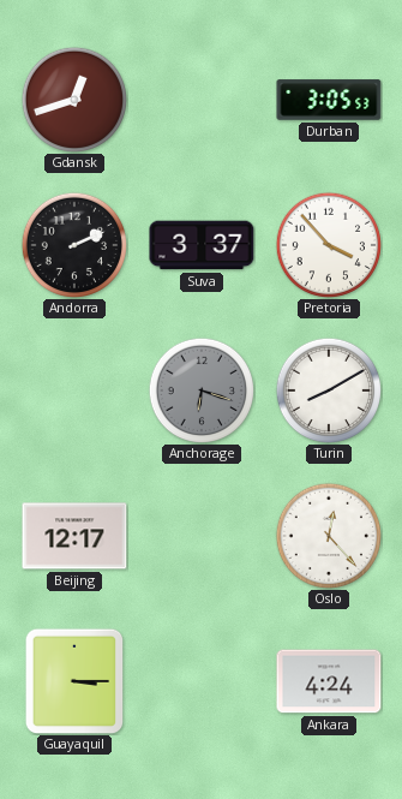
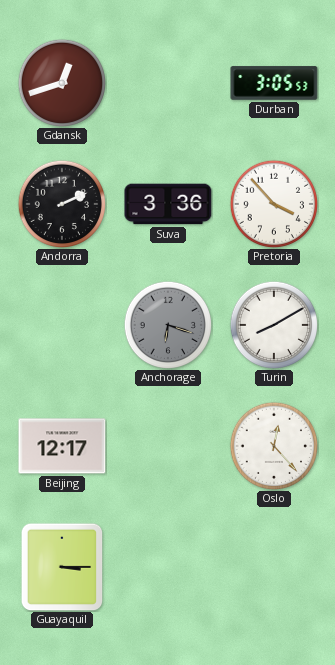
Suva: 3:37 -> 3:36 (168, 204)
Ankara: 4:24 -> none (329, 681)
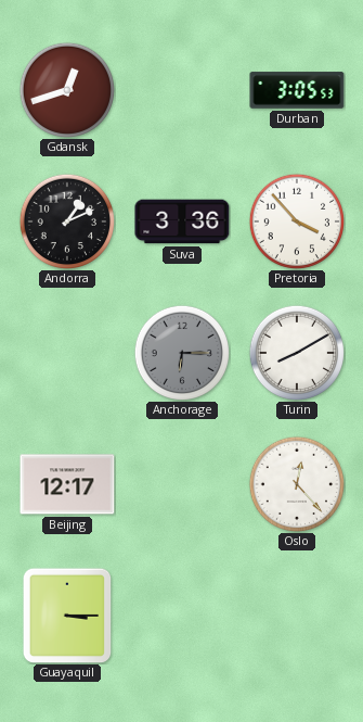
Andorra: 2:11 -> 1:11 (67, 221)
Anchorage: 6:18 -> 6:15 (182, 353)
